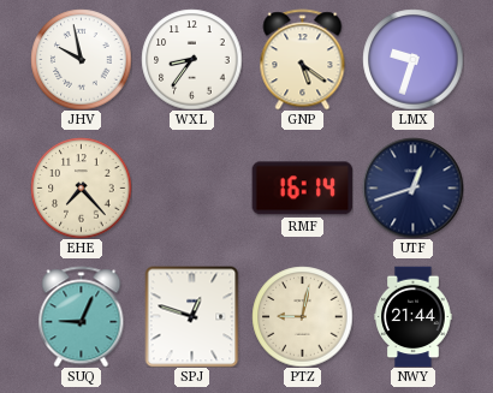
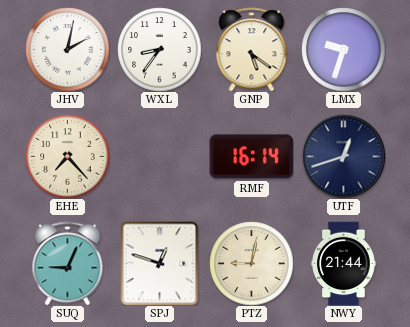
JHV: 9:58 -> 2:02 (67, 49)
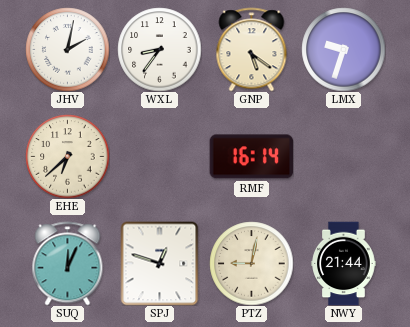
EHE: 7:23 -> 6:38 (67, 156)
UTF: 12:42 -> none (343, 156)
SUQ: 9:04 -> 12:04 (68, 263)
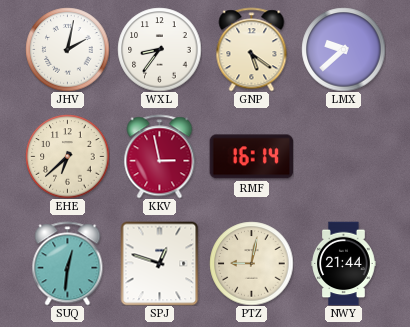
LMX: 9:33 -> 9:38 (343, 49)
KKV: none -> 2:58 (160, 156)
SUQ: 12:04 -> 12:31 (68, 263)
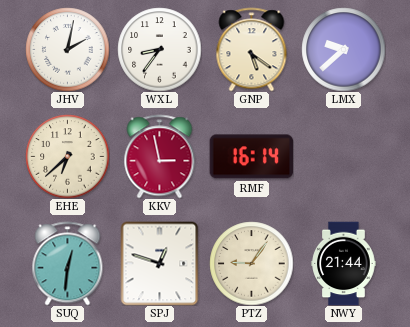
PTZ: 9:02 -> 9:06 (251, 263)
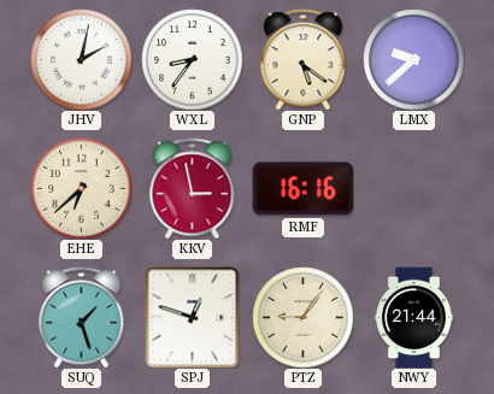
RMF: 16:14 -> 16:16 (302, 189)
SUQ: 12:31 -> 1:27 (82, 317)
